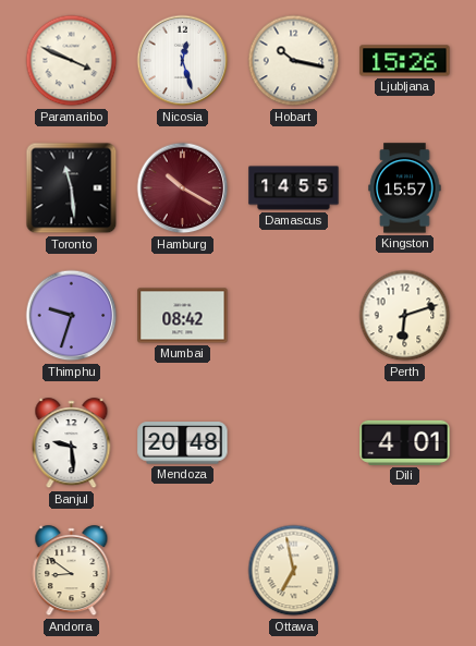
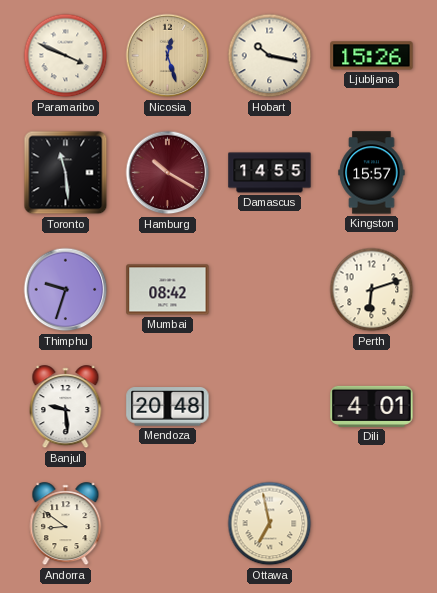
Nicosia dial: white -> champagne (168, 56)
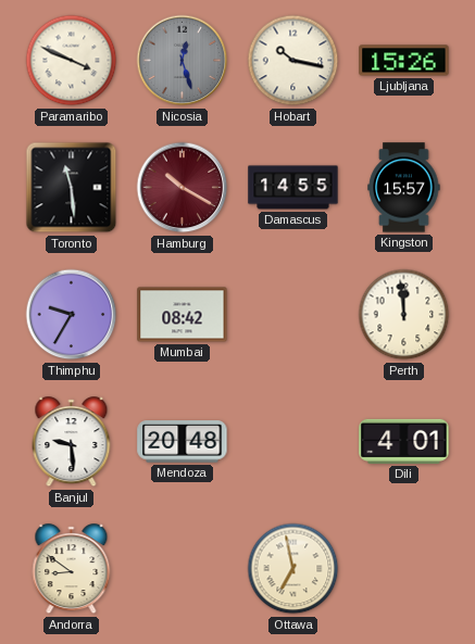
Nicosia dial: champagne -> grey (183, 61)
Thimphu: 9:33 -> 9:35 (72, 315)
Perth: 6:12 -> 11:59 (404, 315)
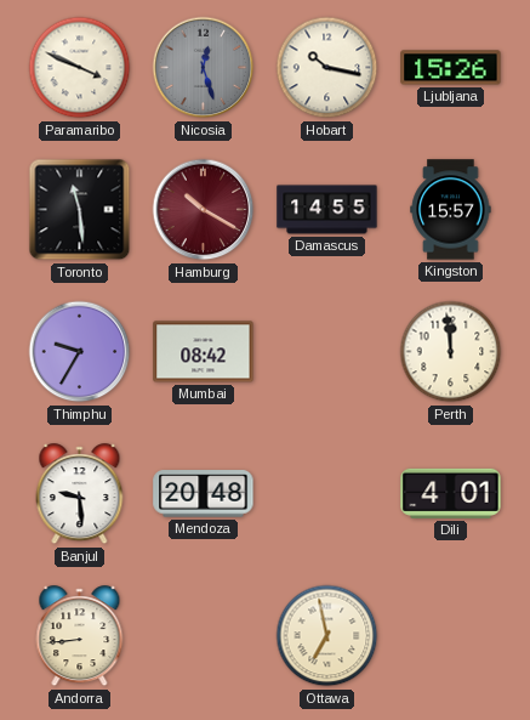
Andorra: 8:51 -> 8:44 (80, 636)
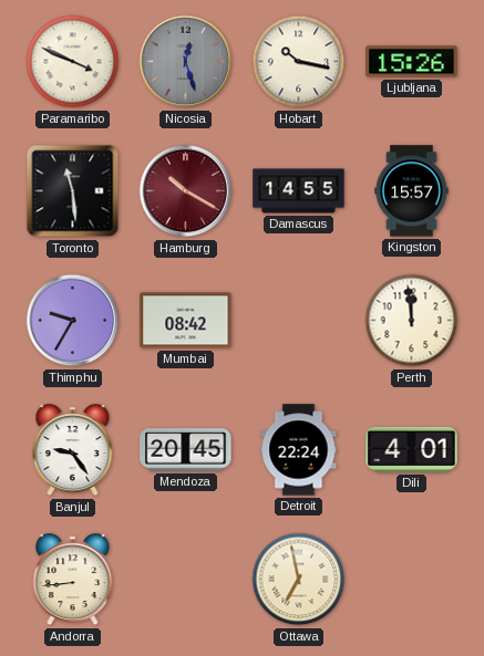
Banjul: 9:29 -> 9:24 (73, 450)
Mendoza: 20:48 -> 20:45 (186, 450)
Detroit: none -> 22:24 (299, 450)
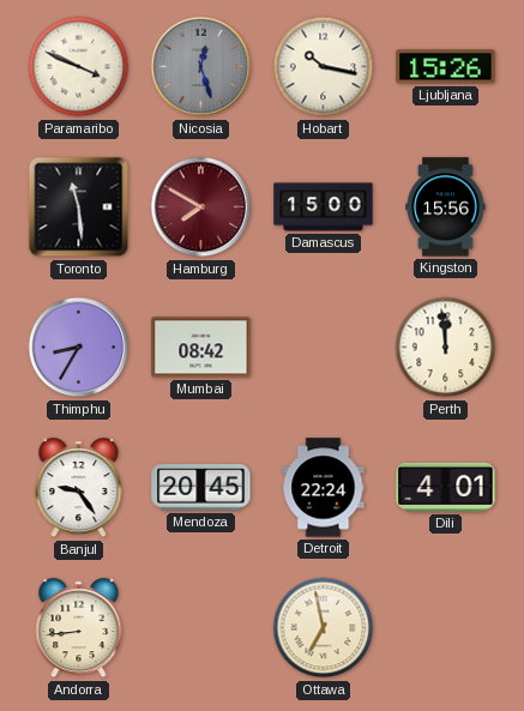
Hamburg: 10:20 -> 7:50 (201, 207)
Damascus: 14:55 -> 15:00 (324, 207)
Kingston: 15:57 -> 15:56 (446, 207)
Thimphu: 9:35 -> 8:35 (79, 348)
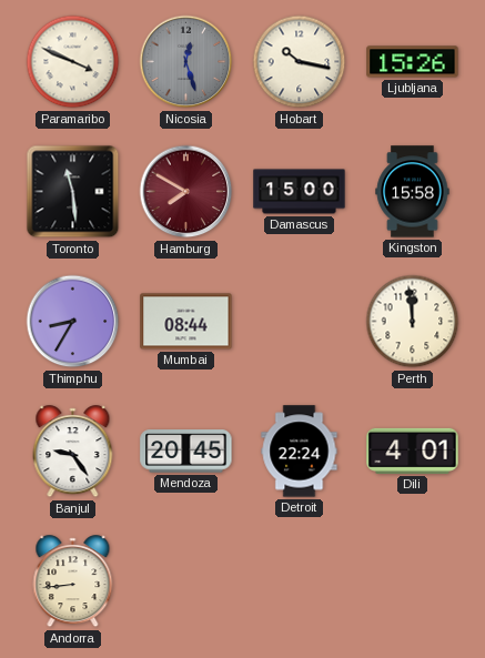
Kingston: 15:56 -> 15:58 (413, 192)
Mumbai: 08:42 -> 08:44 (186, 322)
Ottawa: 6:58 -> none (324, 628)
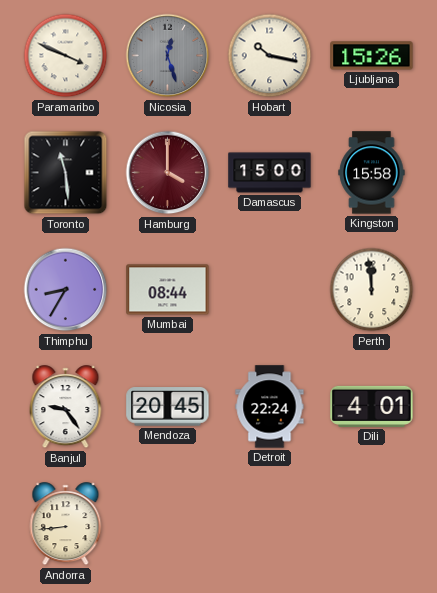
Hamburg: 7:50 -> 4:00 (168, 173)
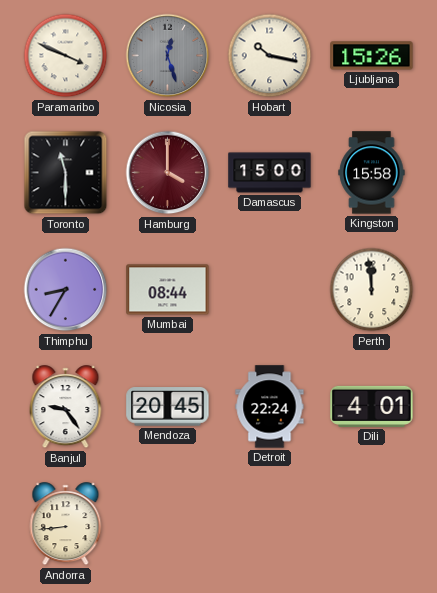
Toronto: 11:29 -> 11:30 (66, 173)
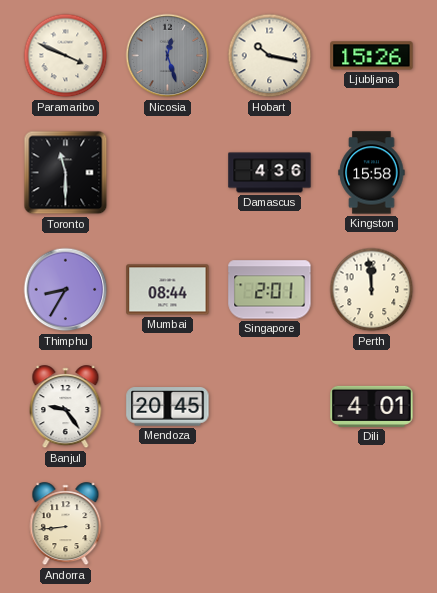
Hamburg: 4:00 -> none (168, 173)
Damascus: 15:00 -> 4:36 (270, 173)
Singapore: none -> 2:01 (270, 290)
Detroit: 22:24 -> none (270, 407)
